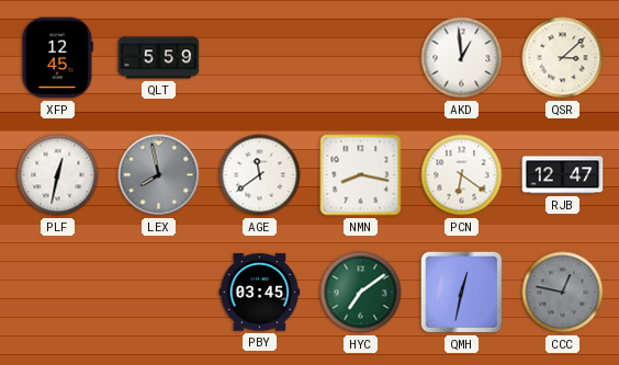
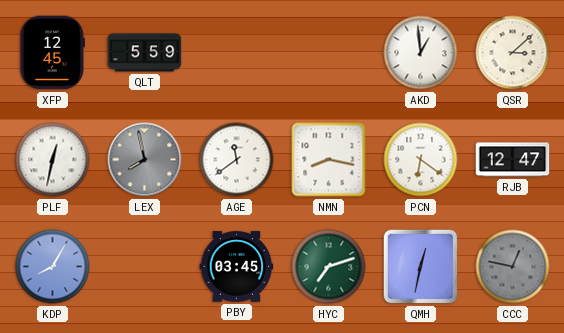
KDP: none -> 8:05 (53, 267)
HYC: 7:09 -> 7:12 (329, 267)
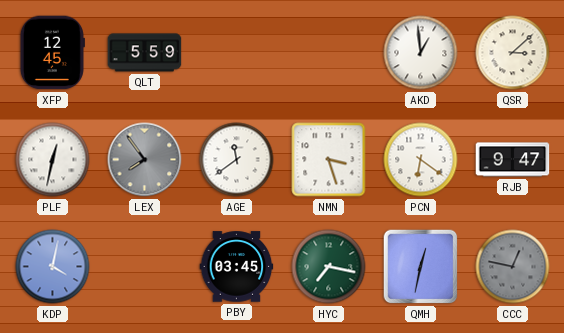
LEX: 7:58 -> 7:54 (145, 160)
NMN: 8:17 -> 3:27 (329, 160)
RJB: 12:47 -> 9:47 (513, 160)
KDP: 8:05 -> 4:02 (53, 267)
HYC: 7:12 -> 7:17 (329, 267)
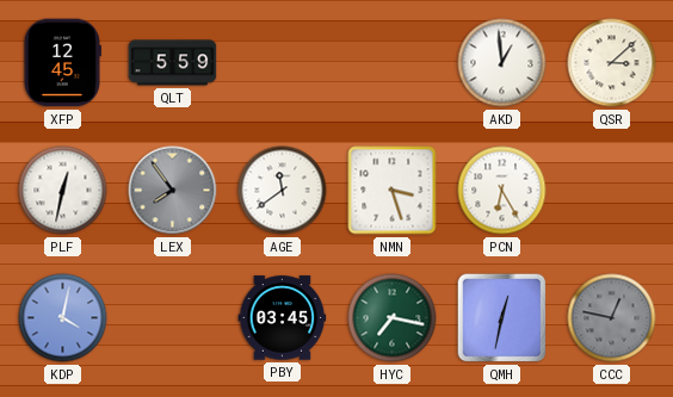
PCN: 6:21 -> 6:25 (502, 191)
RJB: 9:47 -> none (513, 160)
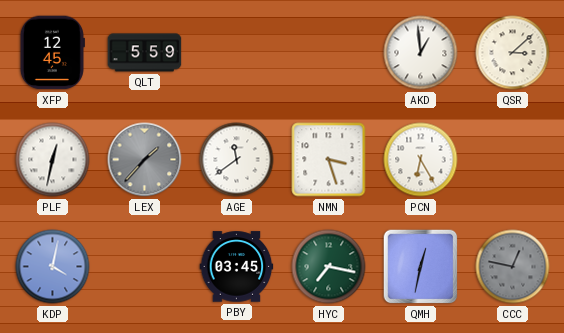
LEX: 7:54 -> 1:37 (145, 160)
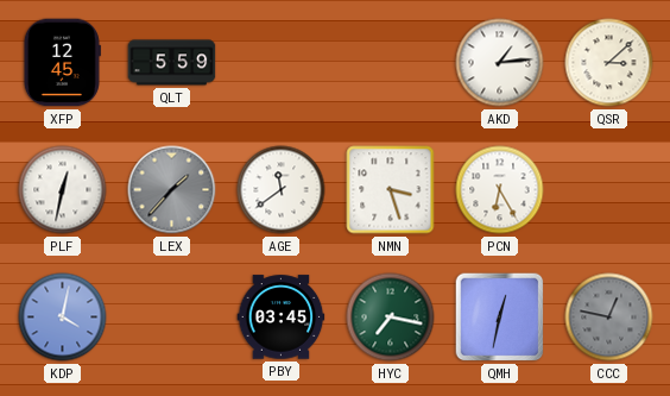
AKD: 12:59 -> 1:14 (500, 63)
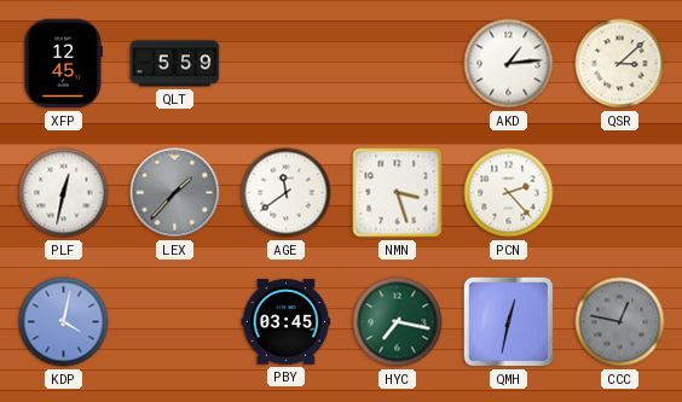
PCN: 6:25 -> 2:23 (509, 193)
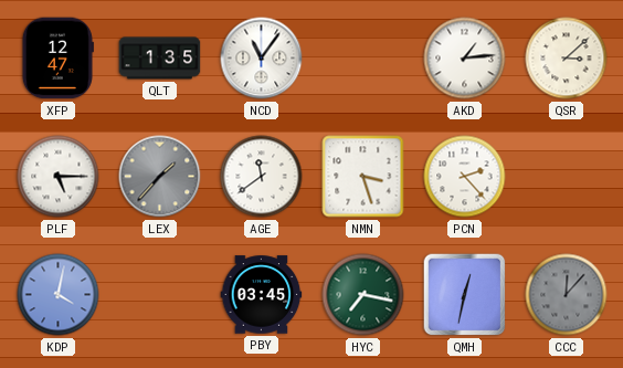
XFP: 12:45 -> 12:47 (57, 59)
QLT: 5:59 -> 1:35 (160, 59)
NCD: none -> 11:06 (262, 59)
PLF: 12:32 -> 5:15 (59, 177)
CCC: 12:47 -> 12:07 (567, 295)
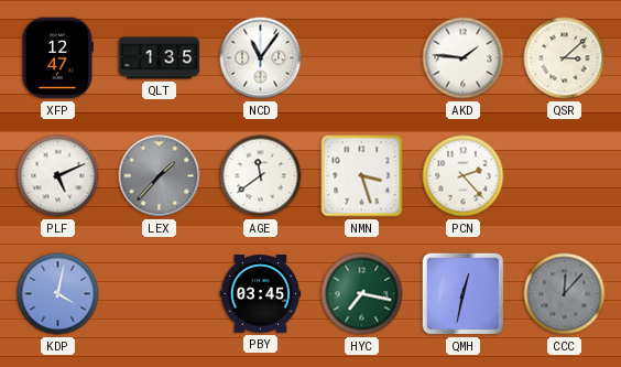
AKD: 1:14 -> 1:46 (464, 58)
PLF: 5:15 -> 5:11 (58, 176)
